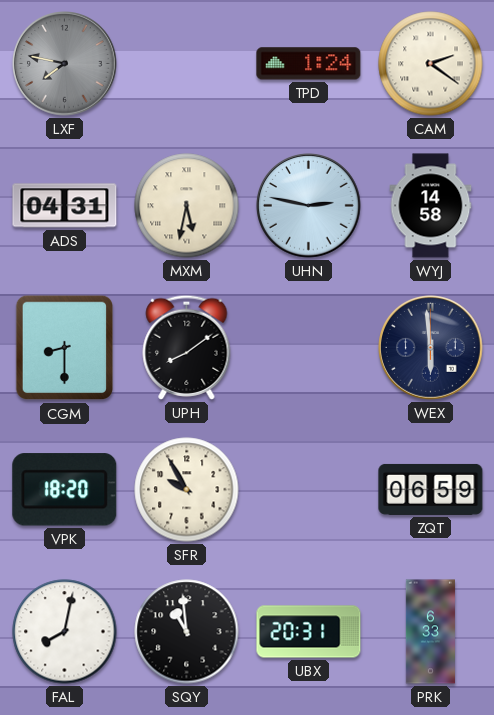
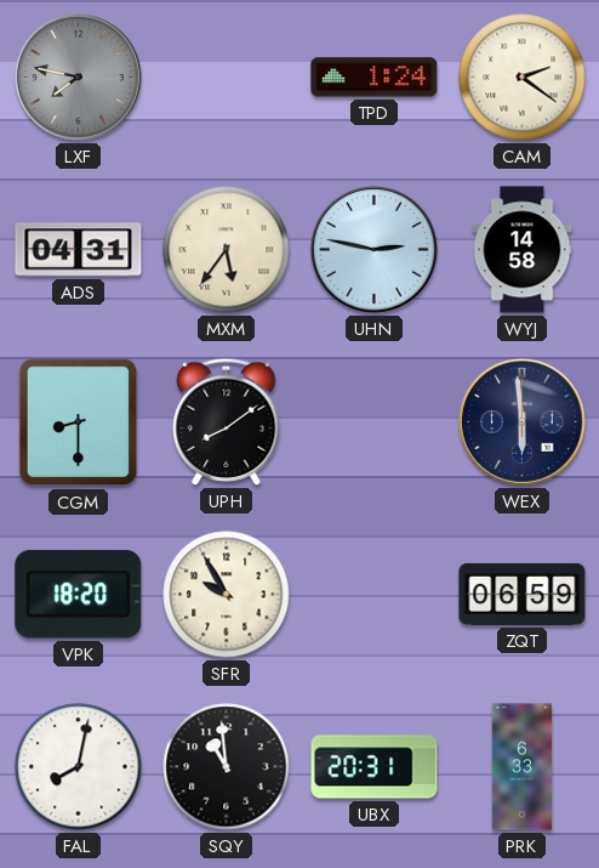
MXM: 5:32 -> 5:36 (227, 250)
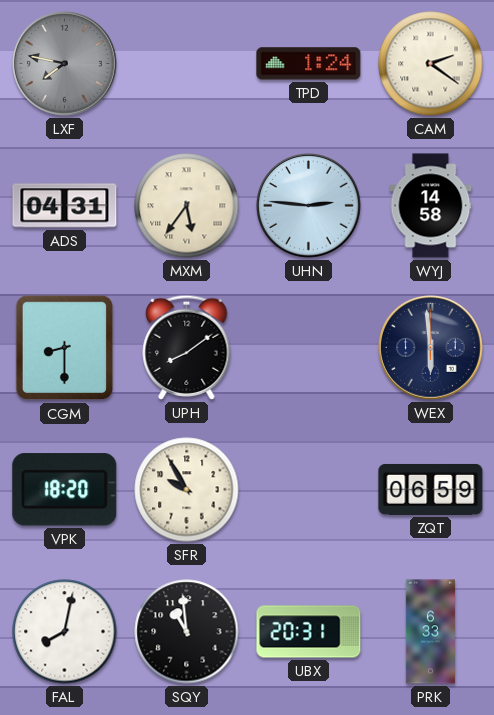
UHN: 2:47 -> 2:46 (309, 206)
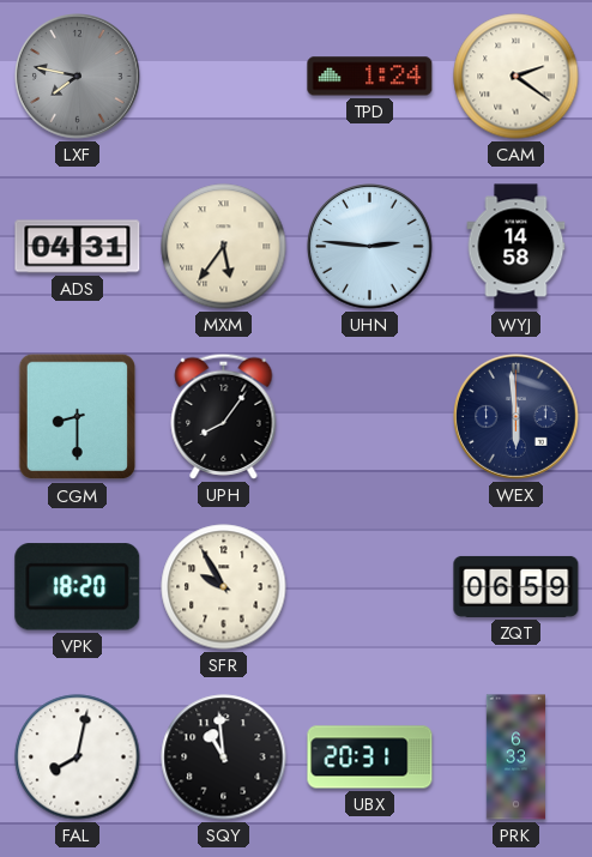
UPH: 8:09 -> 8:06 (224, 416)
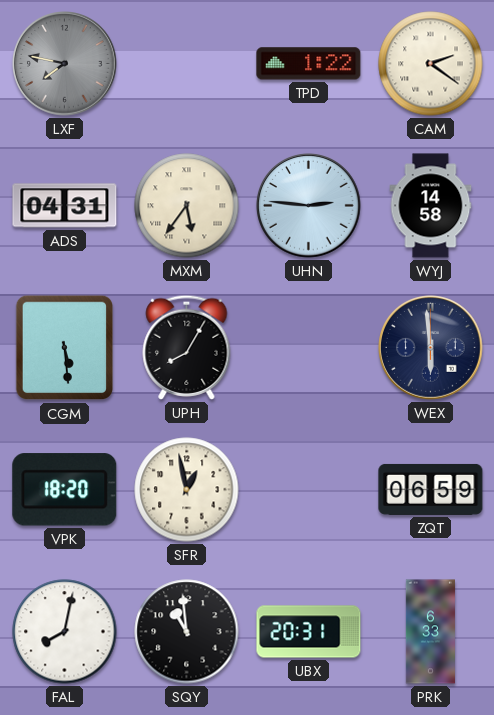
TPD: 1:24 -> 1:22 (309, 64)
CGM: 8:30 -> 5:29 (64, 348)
UPH: 8:06 -> 8:05 (187, 347)
SFR: 9:55 -> 12:58 (187, 490)
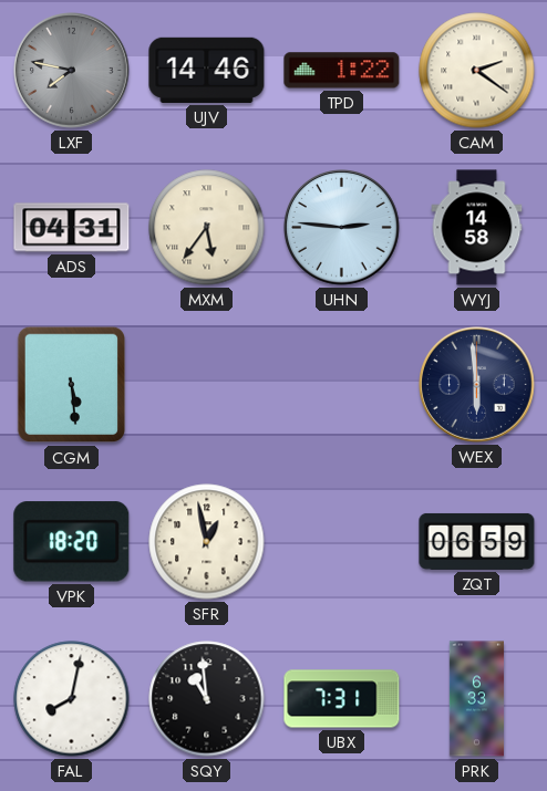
UJV: none -> 14:46 (207, 70)
UPH: 8:05 -> none (187, 347)
UBX: 20:31 -> 7:31 (342, 699)
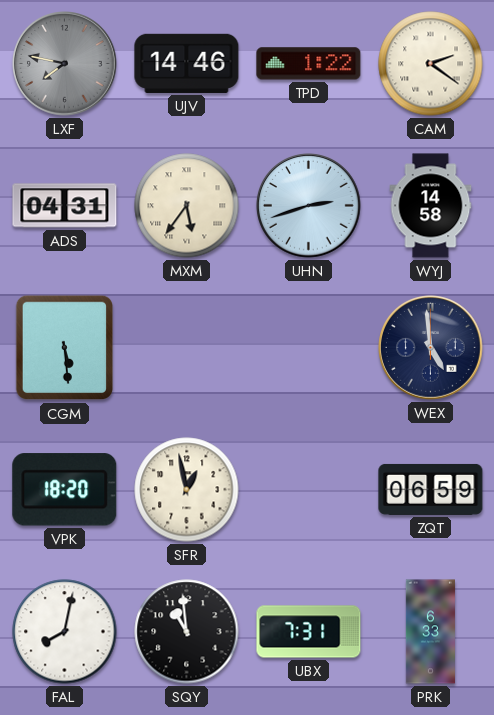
UHN: 2:46 -> 2:42 (309, 206)
WEX: 5:59 -> 4:59 (431, 348)
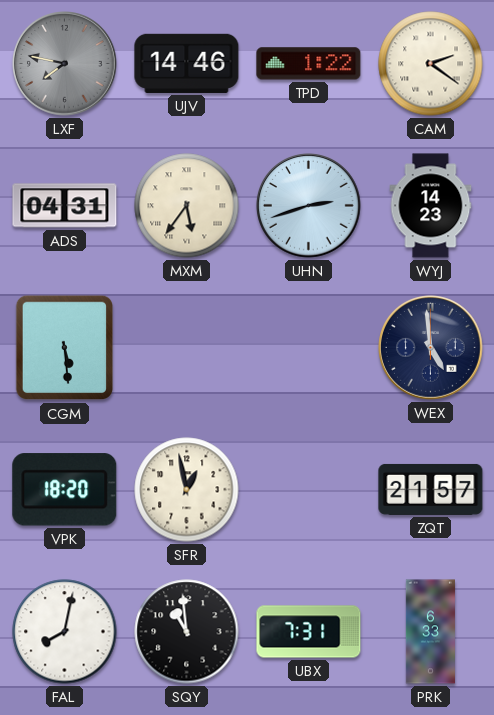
WYJ: 14:58 -> 14:23 (431, 206)
ZQT: 06:59 -> 21:57 (431, 489)
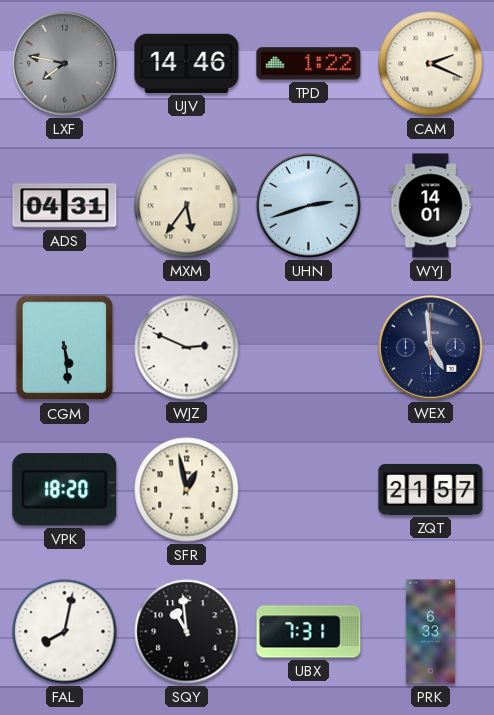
CAM: 2:21 -> 2:19 (431, 64)
WYJ: 14:23 -> 14:01 (431, 206)
WJZ: none -> 2:49 (187, 348)
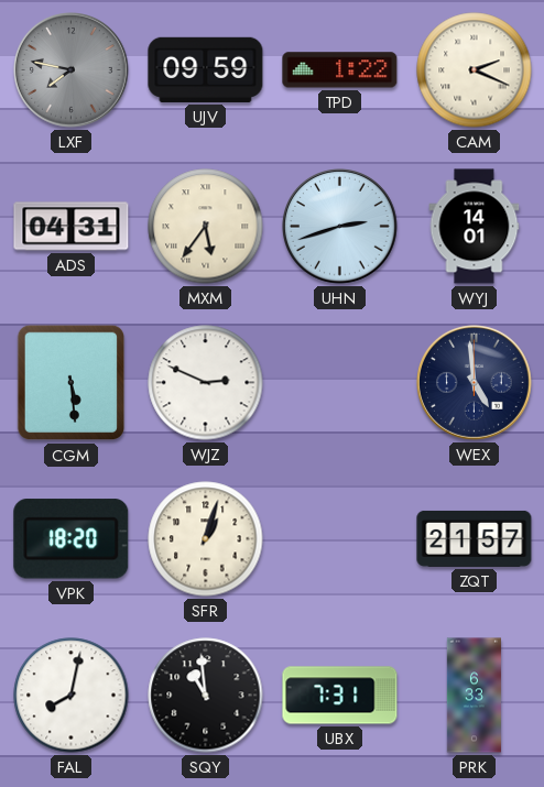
UJV: 14:46 -> 09:59 (206, 69)
SFR: 12:58 -> 1:03 (206, 539)
